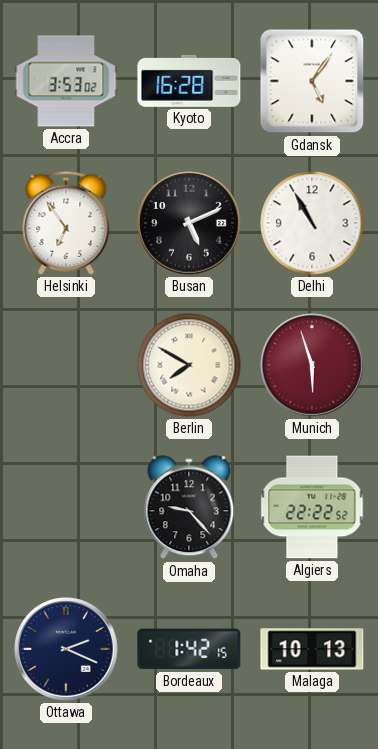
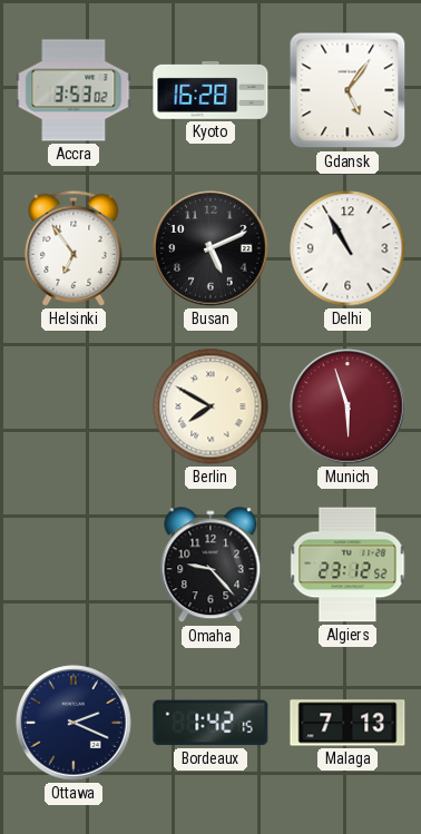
Algiers: 22:22 -> 23:12 (347, 565)
Malaga: 10:13 -> 7:13 (347, 723)
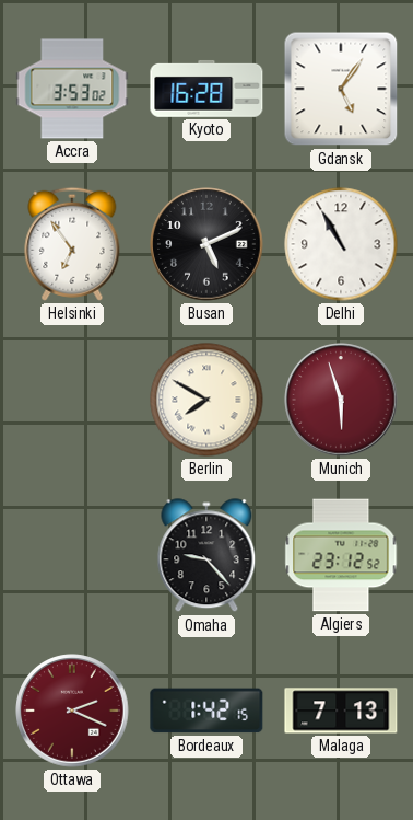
Ottawa dial: navy -> burgundy (72, 711)
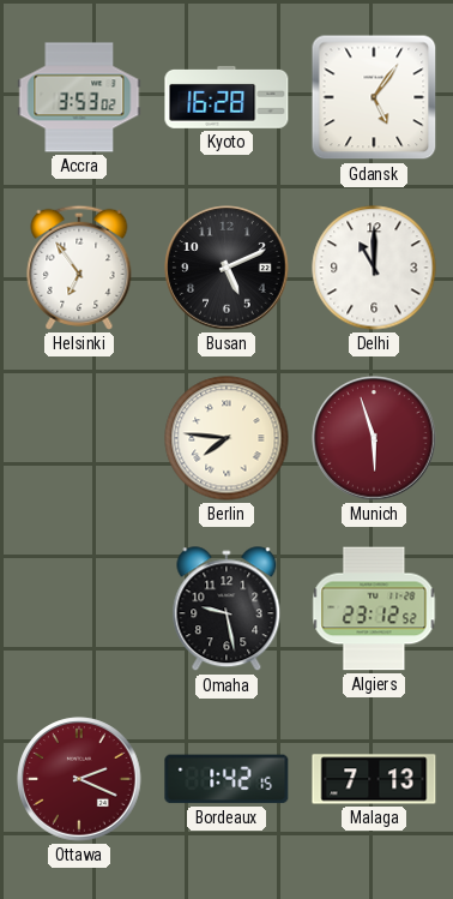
Delhi: 10:55 -> 11:00 (374, 268)
Berlin: 7:50 -> 7:46 (226, 438)
Omaha: 9:23 -> 9:28 (226, 610)
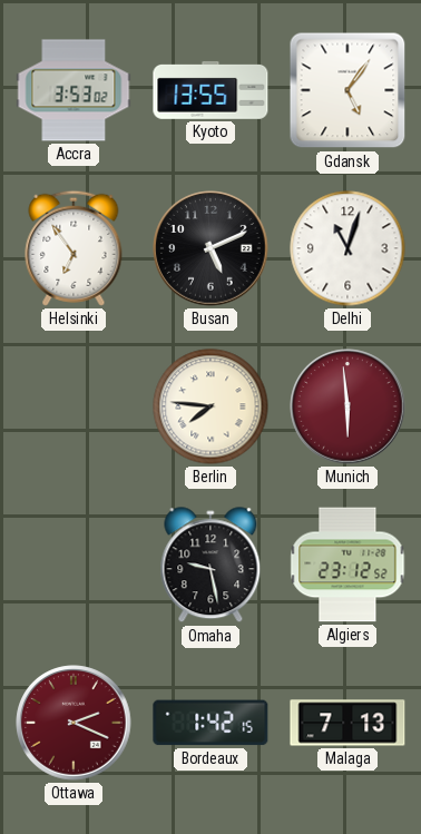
Kyoto: 16:28 -> 13:55 (210, 90)
Delhi: 11:00 -> 11:03 (347, 248)
Munich: 5:57 -> 5:59 (347, 406)
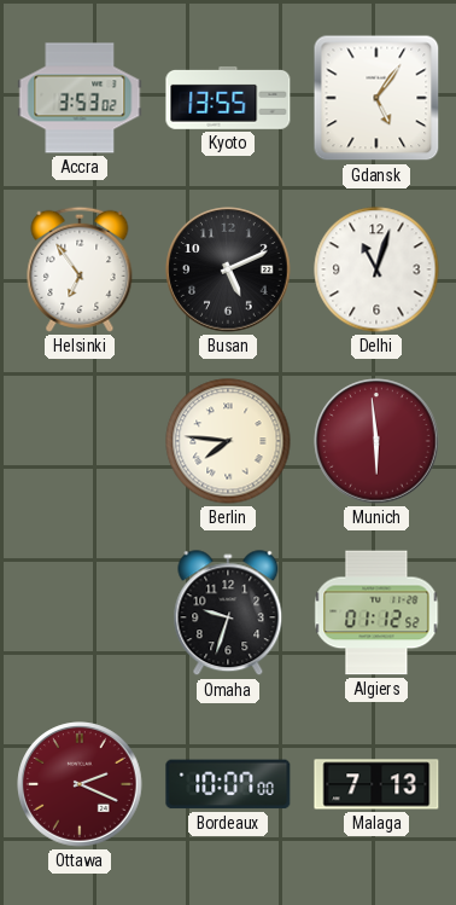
Omaha: 9:28 -> 9:33 (228, 614)
Algiers: 23:12 -> 01:12 (376, 613)
Bordeaux: 1:42 -> 10:07 (228, 784)
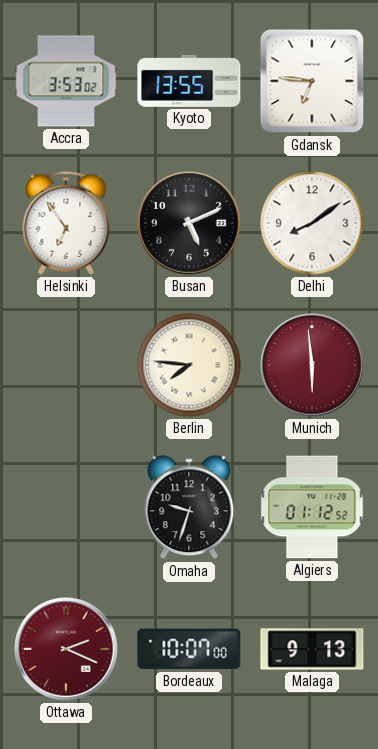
Gdansk: 5:06 -> 6:46 (312, 81)
Delhi: 11:03 -> 8:09 (312, 223)
Malaga: 7:13 -> 9:13 (312, 649)
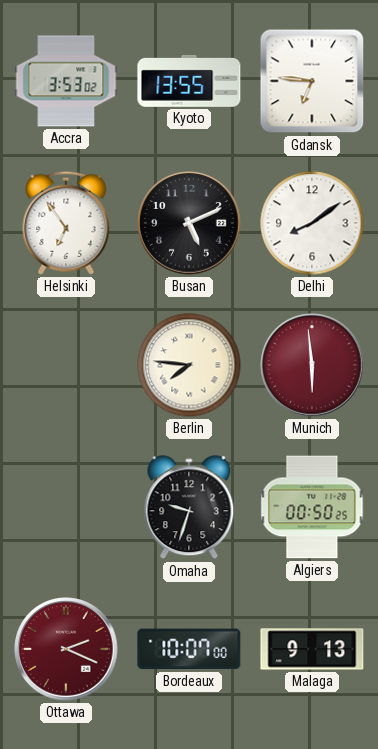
Algiers: 01:12 -> 00:50 (312, 507)
